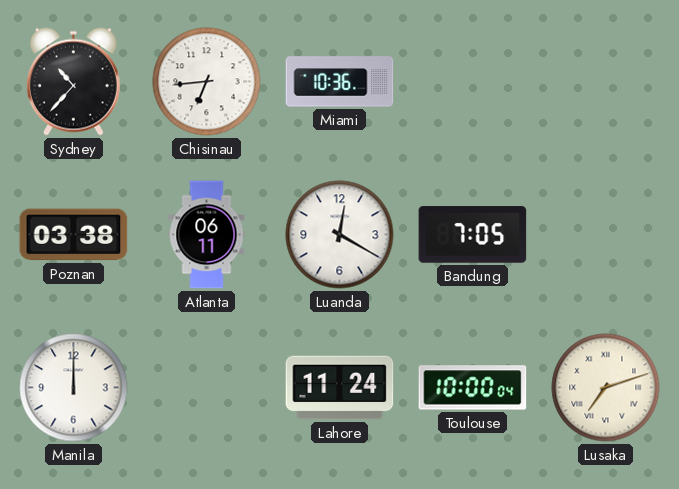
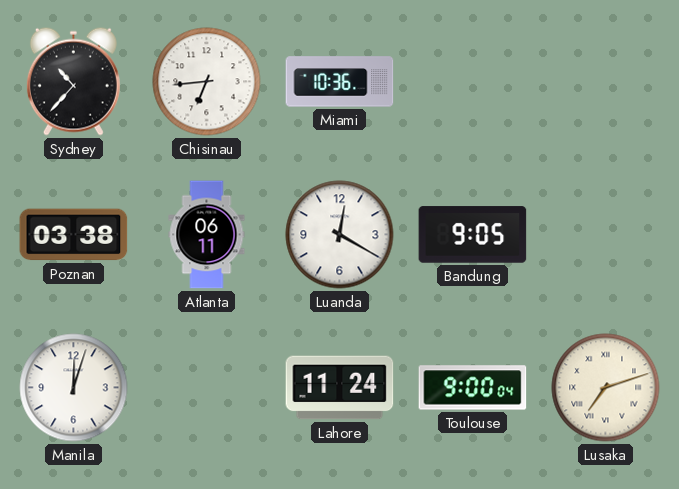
Bandung: 7:05 -> 9:05 (473, 235)
Manila: 12:00 -> 12:03 (74, 388)
Toulouse: 10:00 -> 9:00 (473, 388)
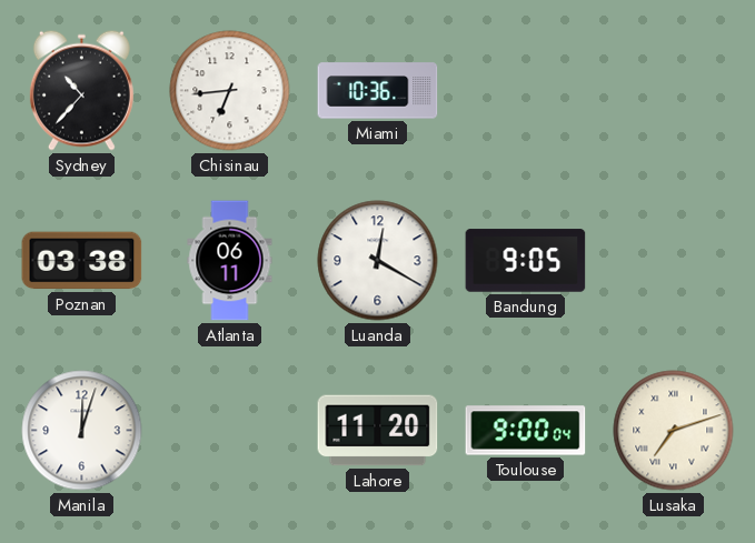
Lahore: 11:24 -> 11:20 (378, 431)
